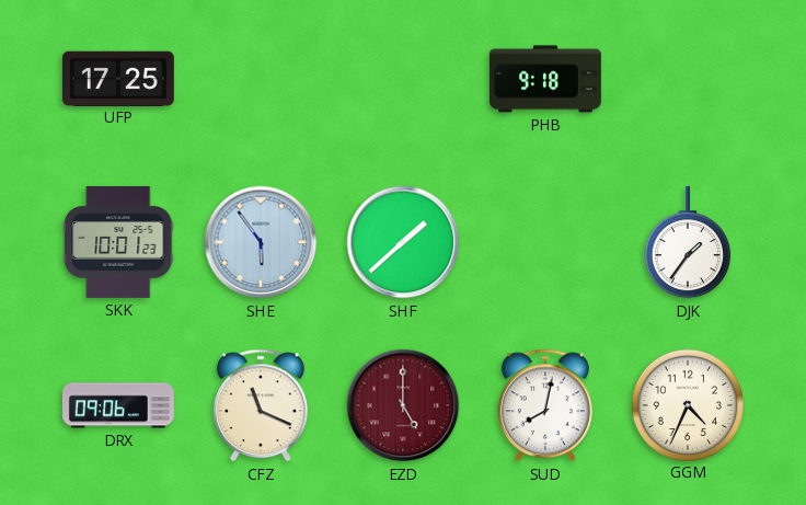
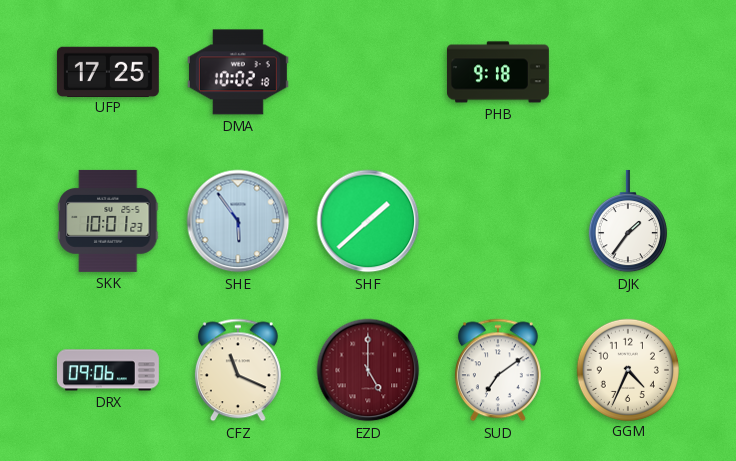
DMA: none -> 10:02 (238, 72)
SUD: 8:02 -> 7:09 (498, 370)
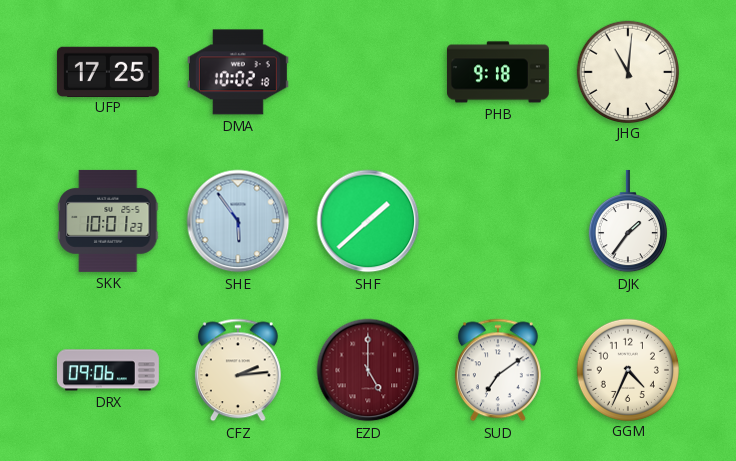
JHG: none -> 11:01 (627, 71)
CFZ: 11:19 -> 2:14 (238, 370)
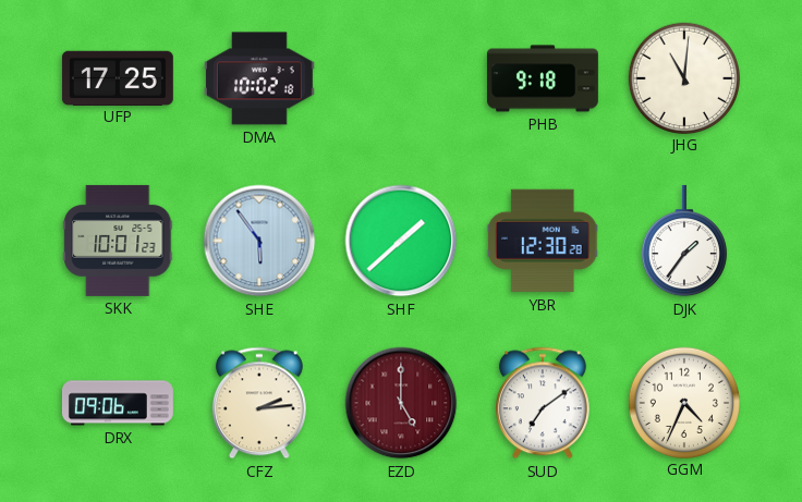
YBR: none -> 12:30 (544, 241)
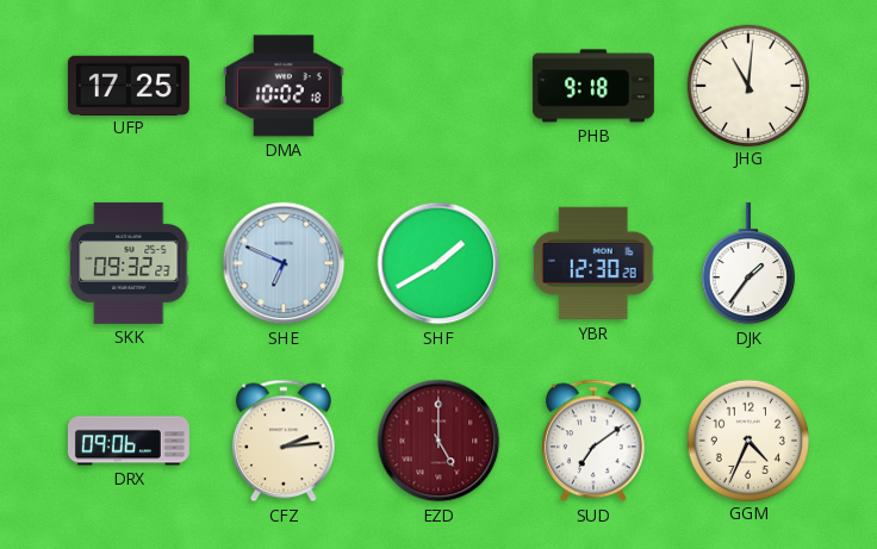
SKK: 10:01 -> 09:32 (129, 263)
SHE: 5:54 -> 6:49 (284, 263)
SHF: 1:38 -> 1:40 (438, 263)
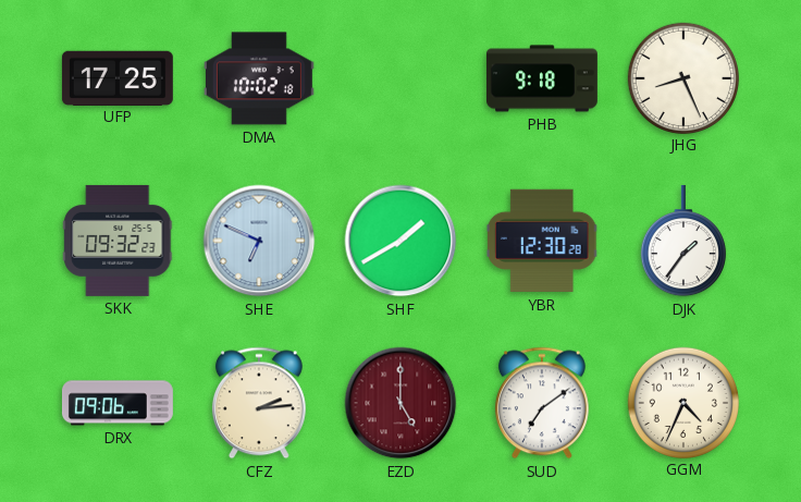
JHG: 11:01 -> 8:26 (682, 77)
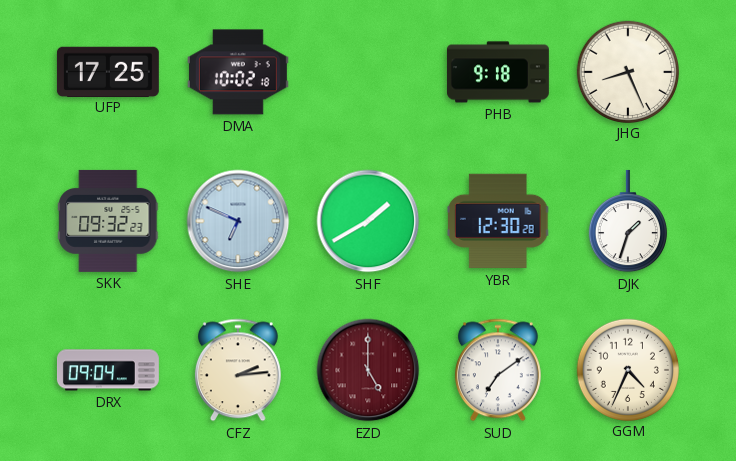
DJK: 1:36 -> 1:33 (628, 221)
DRX: 09:06 -> 09:04 (108, 370)
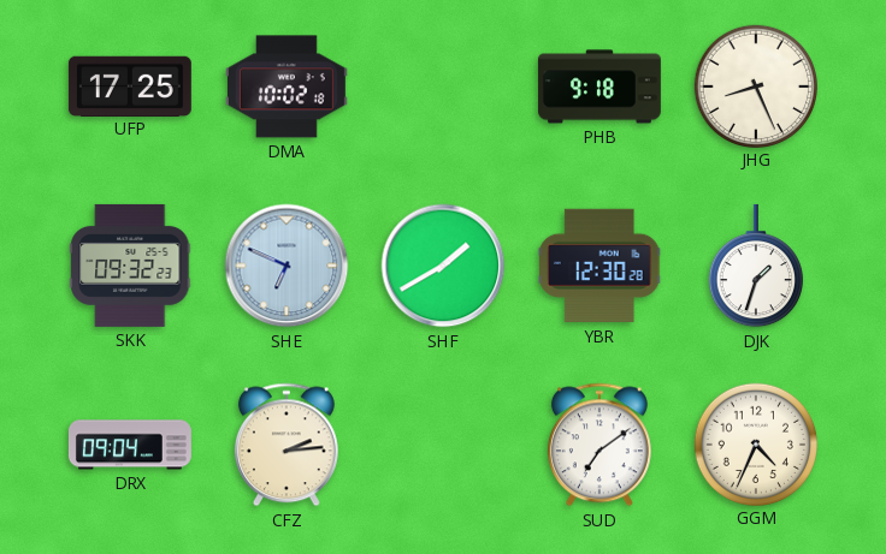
EZD: 5:00 -> none (368, 370)
